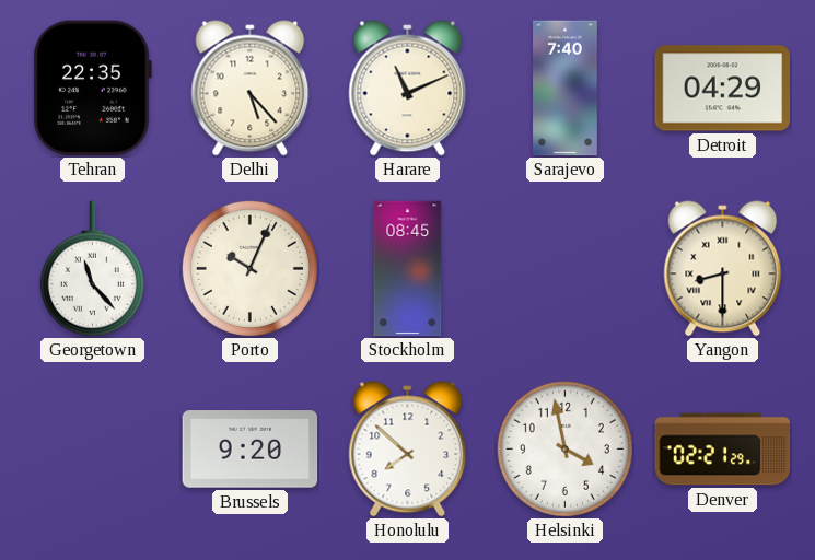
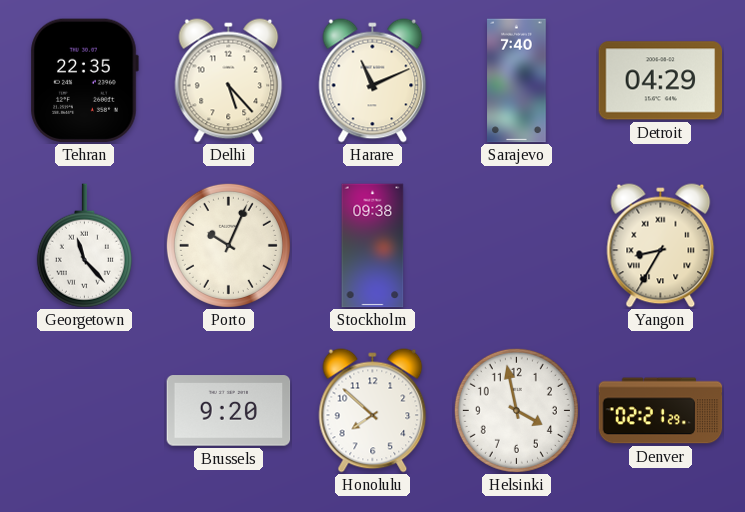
Stockholm: 08:45 -> 09:38 (373, 246)
Yangon: 8:30 -> 8:35 (661, 246)
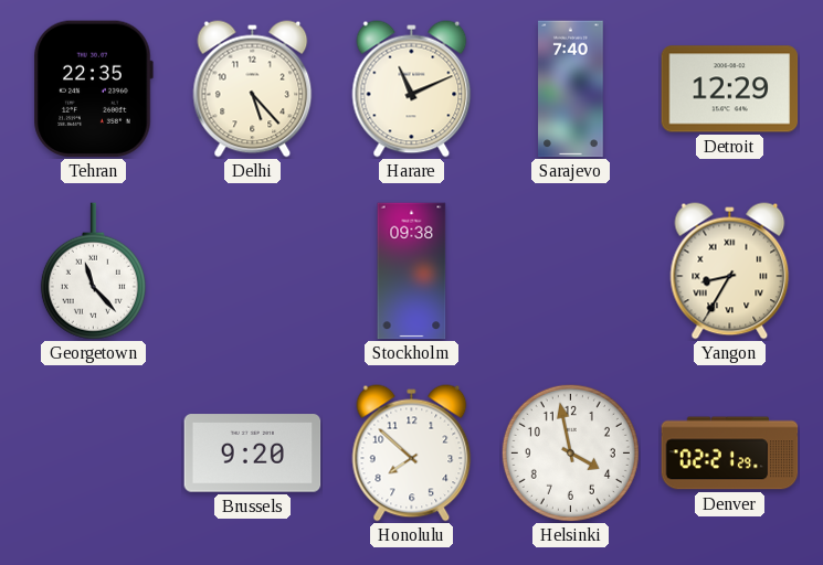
Detroit: 04:29 -> 12:29 (730, 89)
Porto: 10:04 -> none (228, 245)
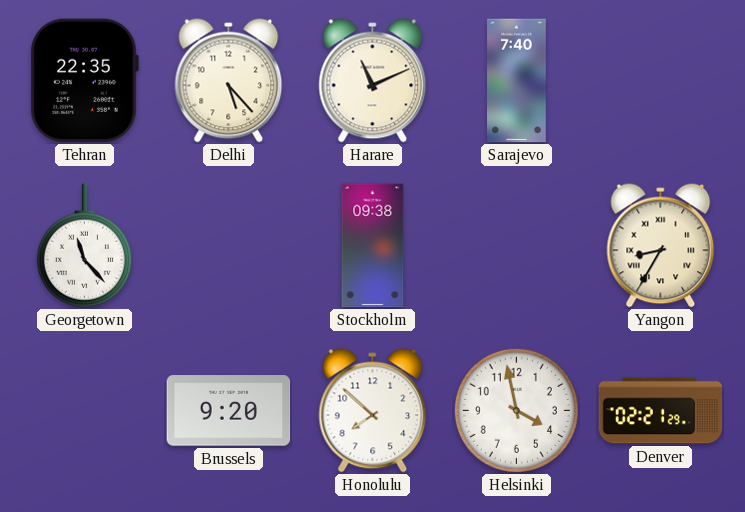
Detroit: 12:29 -> none (730, 89)
